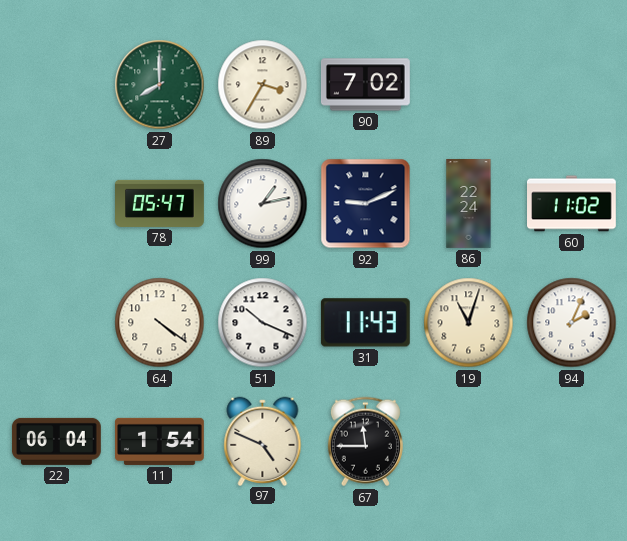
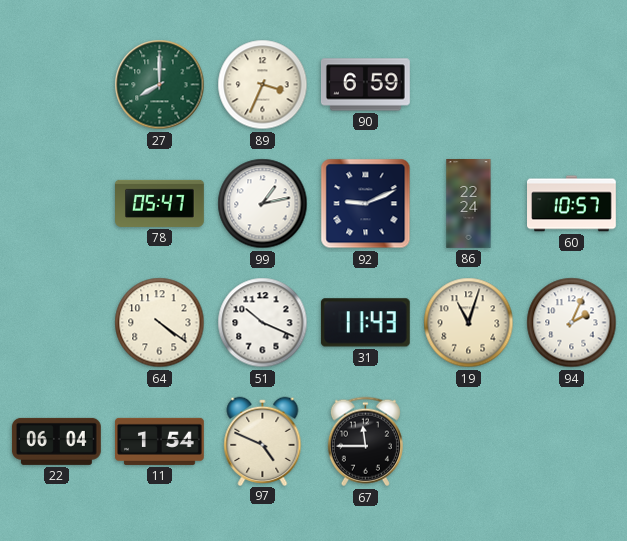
89: 3:35 -> 3:34 (263, 85)
90: 7:02 -> 6:59 (366, 85)
60: 11:02 -> 10:57 (572, 204)
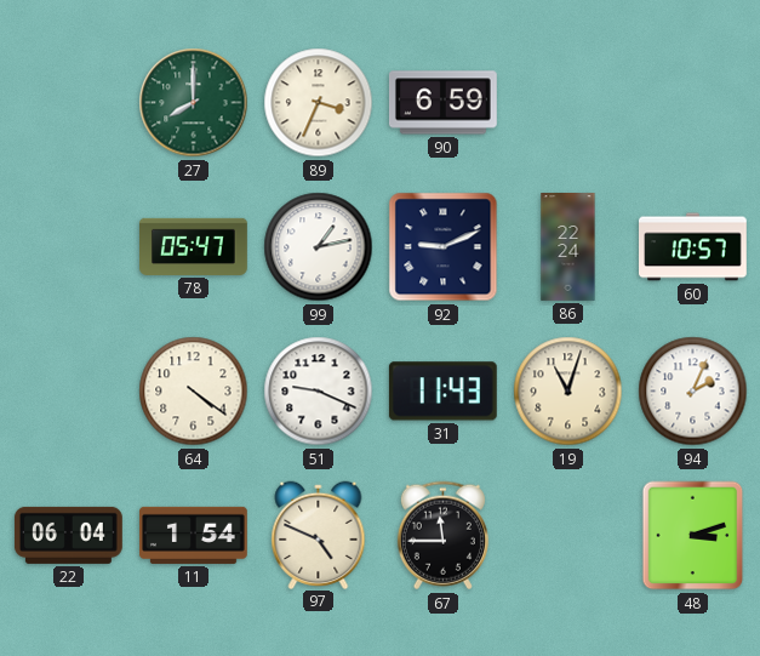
51: 10:19 -> 9:19 (319, 392)
48: none -> 3:12 (693, 536)
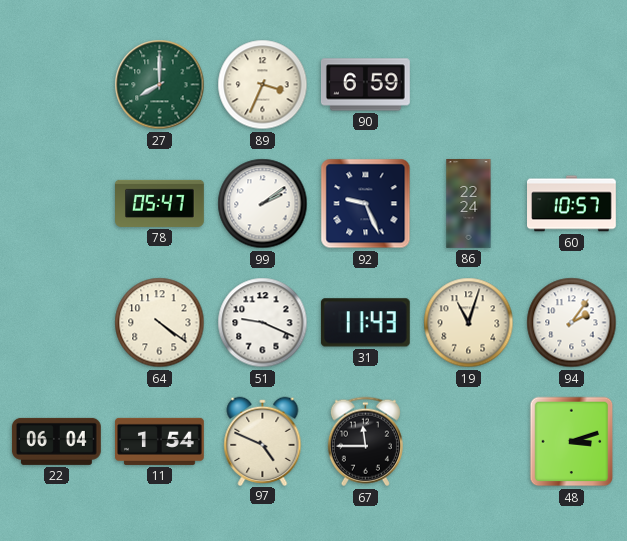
99: 1:13 -> 2:09 (263, 204)
92: 9:11 -> 9:26 (366, 204)
94: 2:04 -> 2:06 (572, 323)
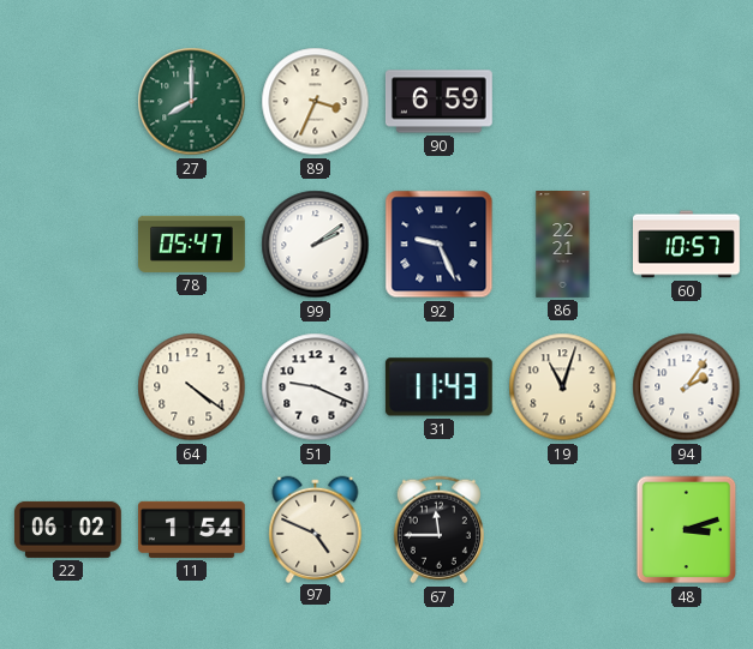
86: 22:24 -> 22:21 (563, 245)
22: 06:04 -> 06:02 (67, 529)
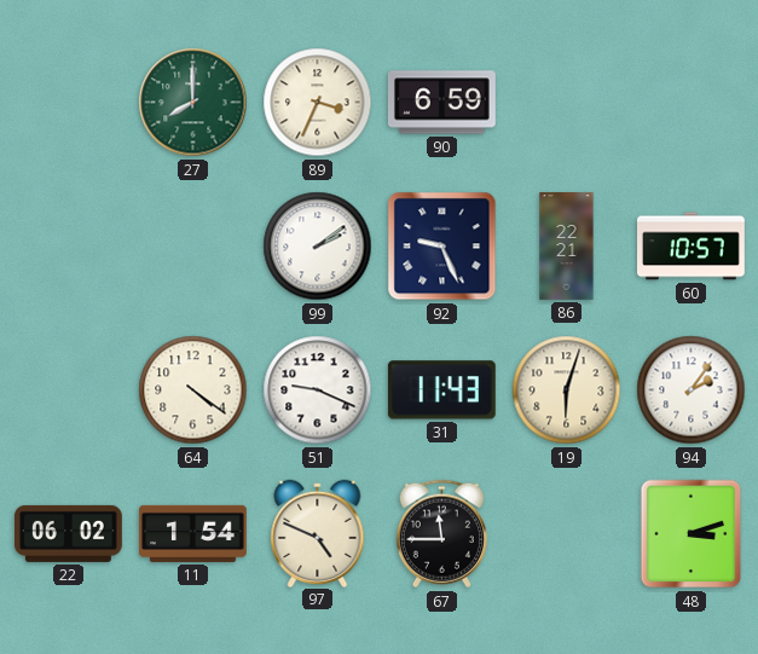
78: 05:47 -> none (192, 244)
19: 11:03 -> 6:03 (567, 390)
